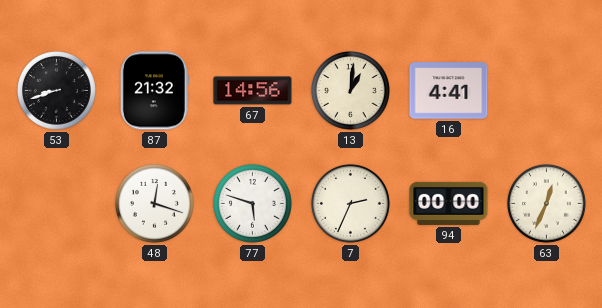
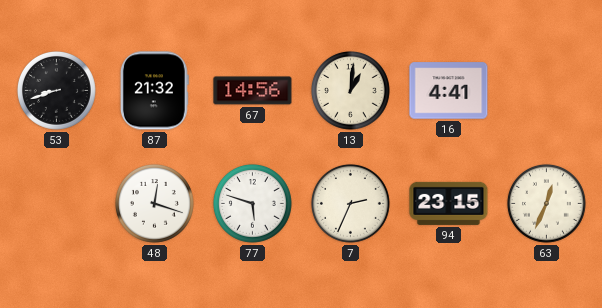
94: 00:00 -> 23:15 (449, 203)
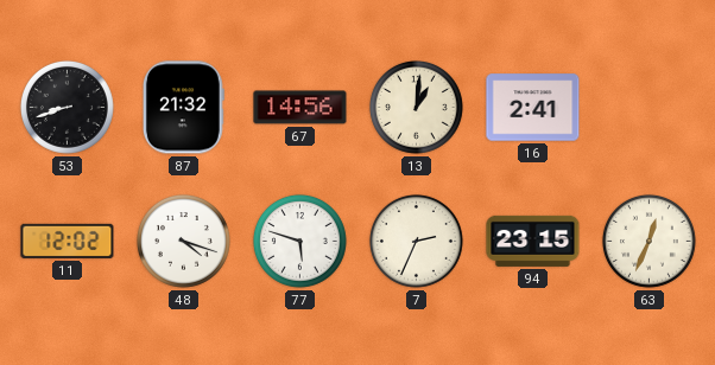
16: 4:41 -> 2:41 (533, 108)
11: none -> 12:02 (68, 241)
48: 12:18 -> 4:18 (183, 241)
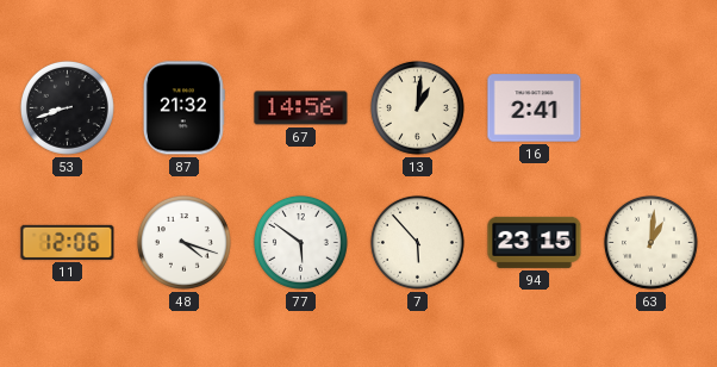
11: 12:02 -> 12:06 (68, 242)
77: 5:48 -> 5:51 (300, 242)
7: 2:34 -> 5:53 (417, 242)
63: 12:34 -> 1:01 (650, 242)
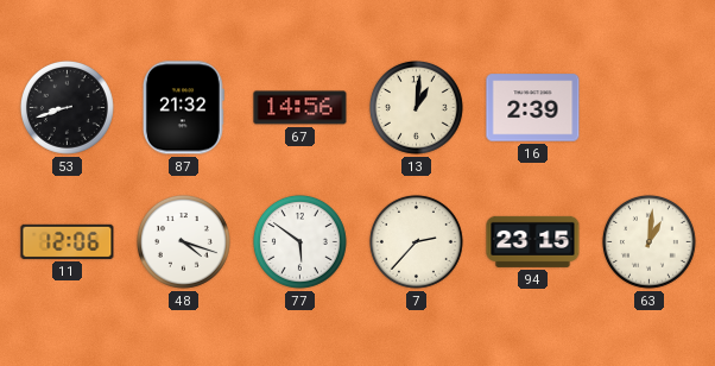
16: 2:41 -> 2:39 (533, 108)
7: 5:53 -> 2:37 (416, 241)
